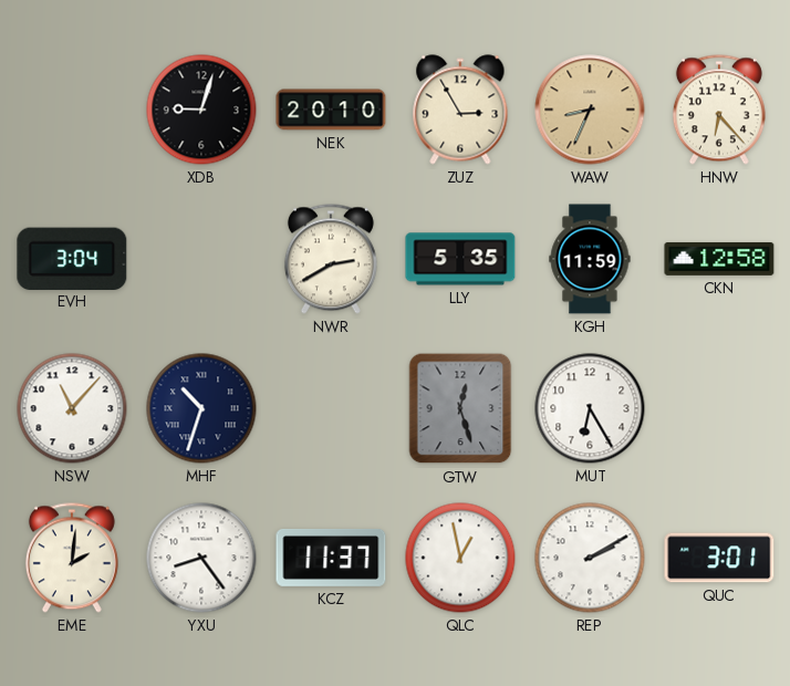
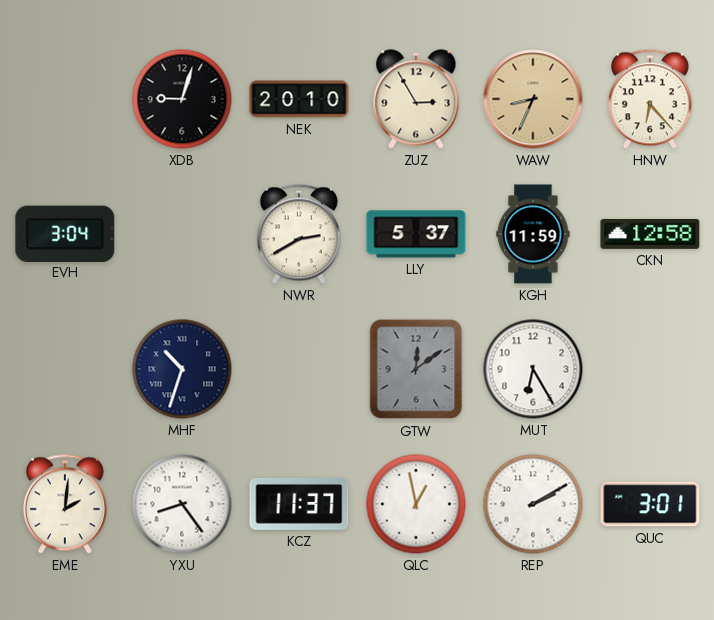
LLY: 5:35 -> 5:37 (416, 234)
NSW: 11:07 -> none (72, 408)
GTW: 12:27 -> 12:09 (416, 369)
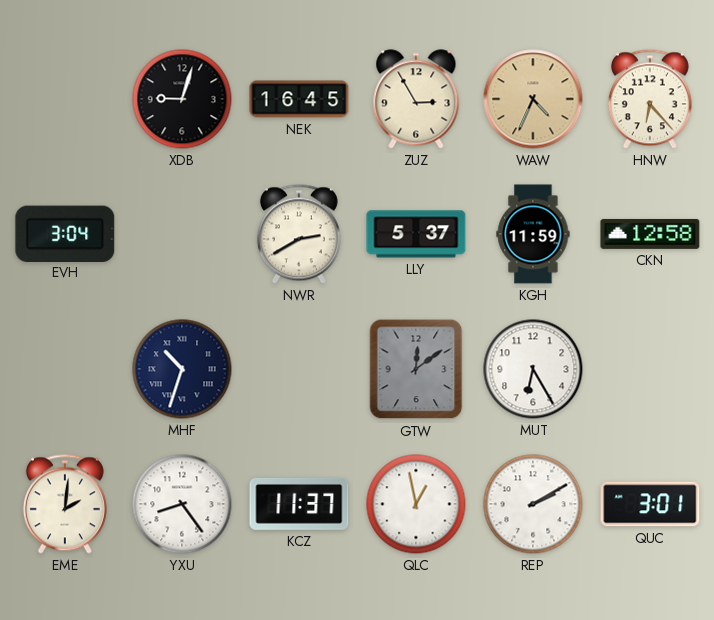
NEK: 20:10 -> 16:45 (299, 99)
WAW: 8:34 -> 4:34 (533, 99)
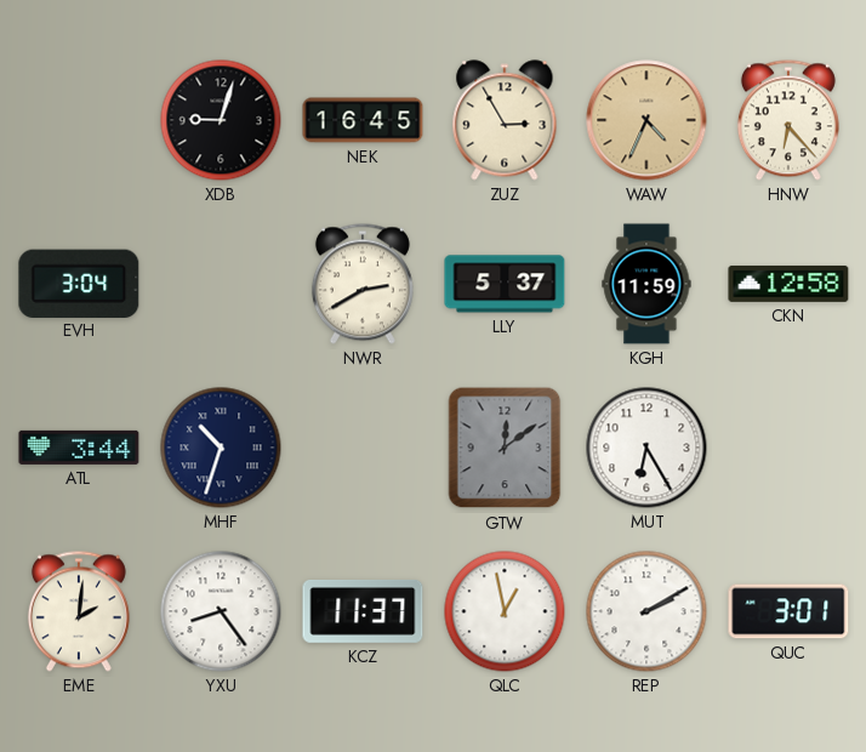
ATL: none -> 3:44 (79, 448)
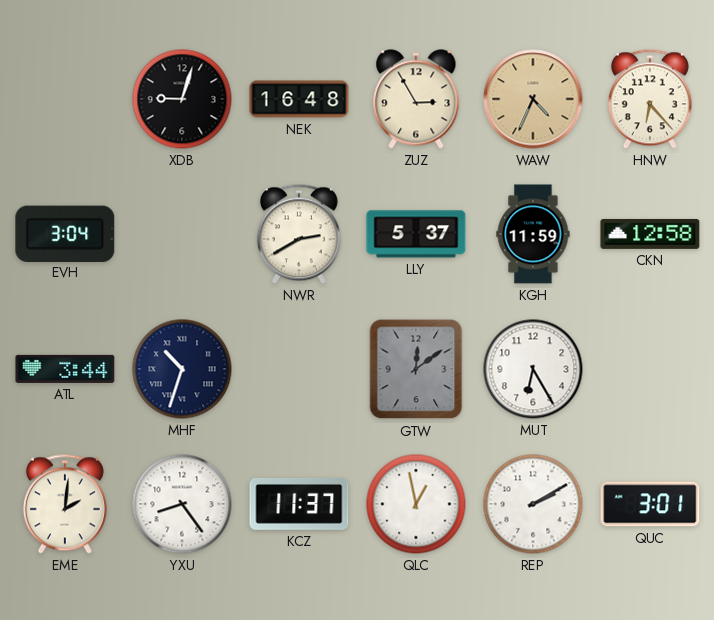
NEK: 16:45 -> 16:48 (299, 99)
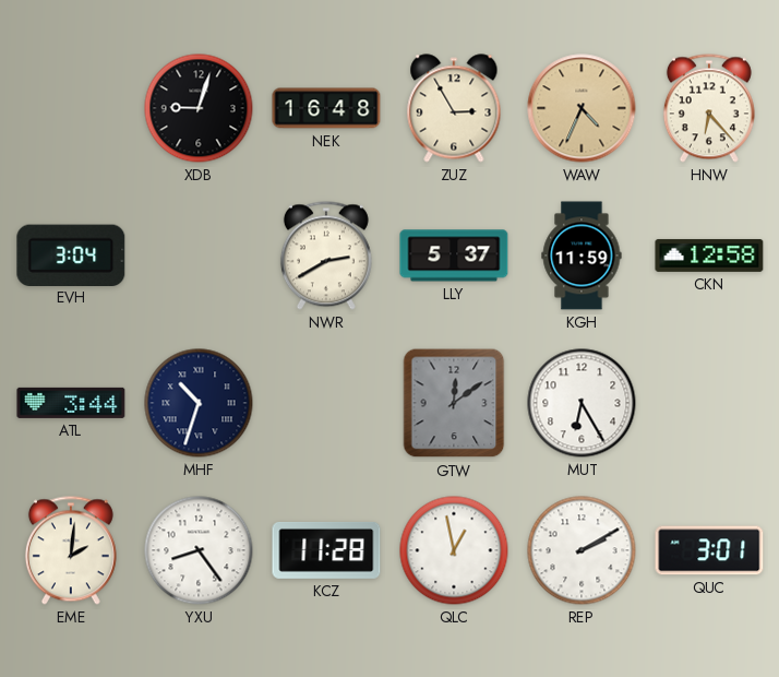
KCZ: 11:37 -> 11:28 (326, 550)
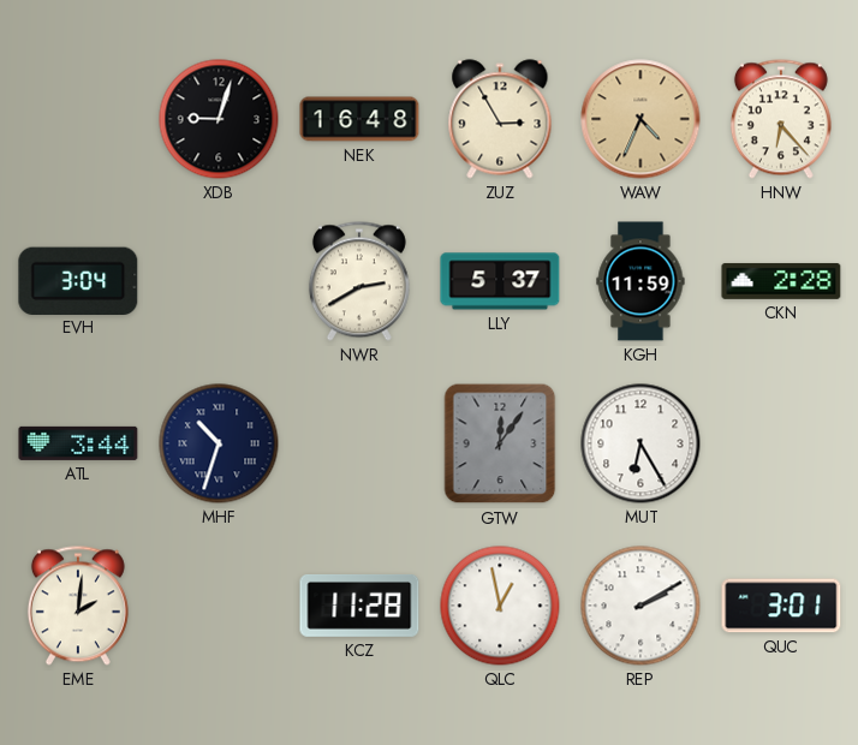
CKN: 12:58 -> 2:28 (781, 281)
GTW: 12:09 -> 12:06 (500, 443)
YXU: 8:24 -> none (199, 550)
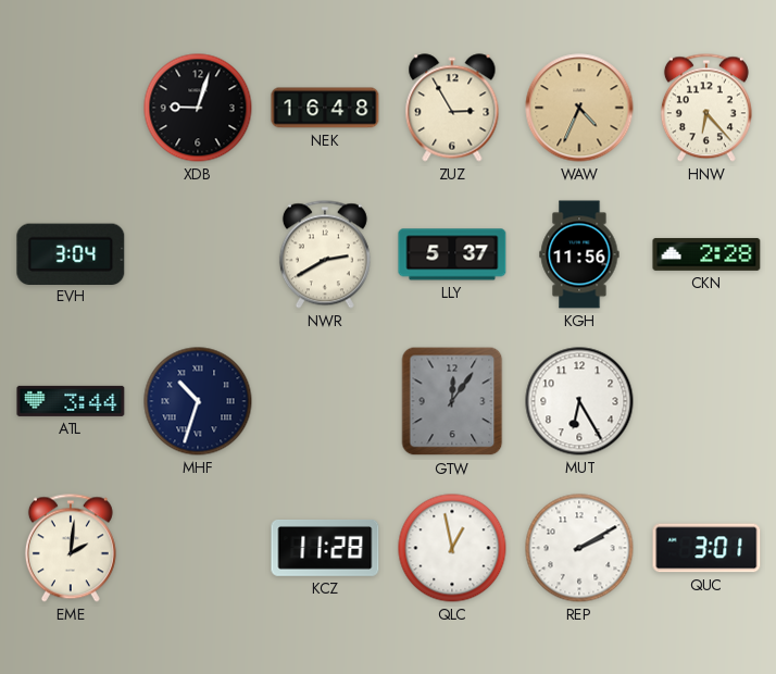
KGH: 11:59 -> 11:56 (579, 254)
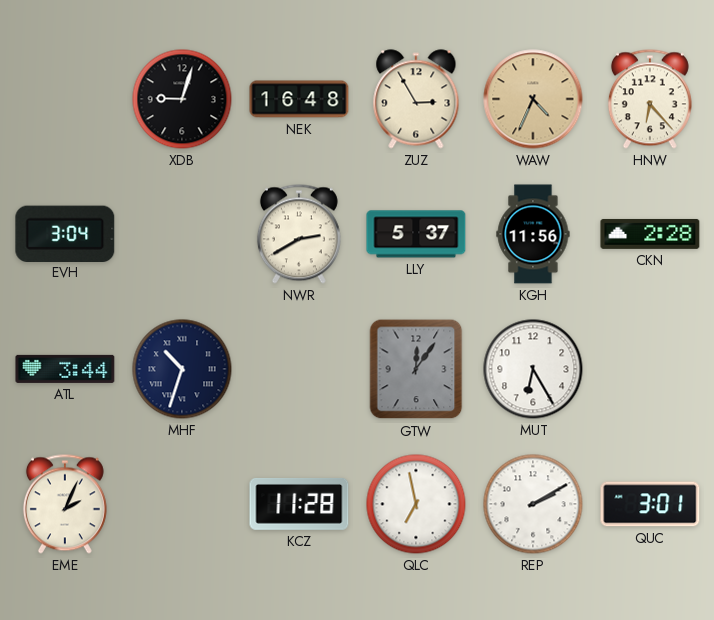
EME: 2:01 -> 2:04 (65, 504)
QLC: 12:58 -> 6:58 (416, 504)
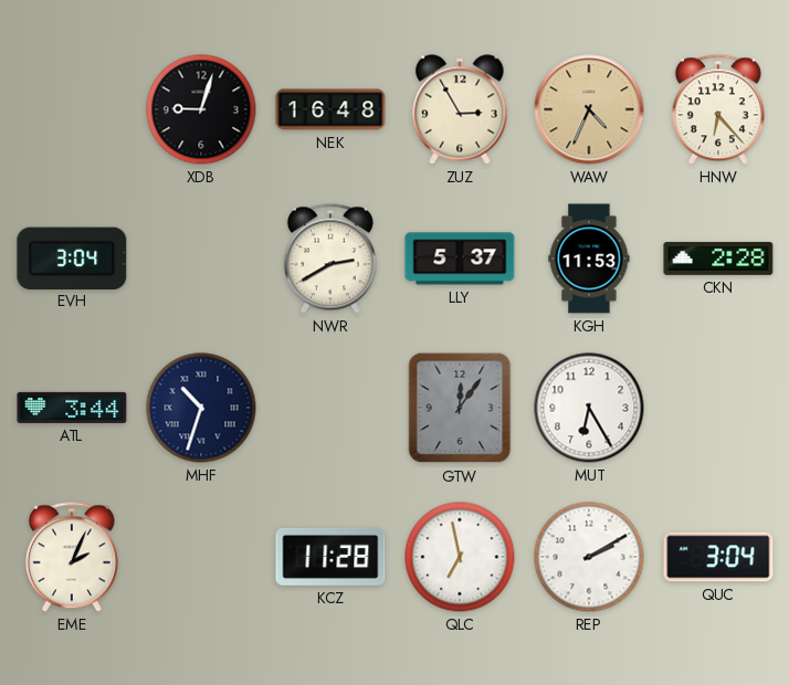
KGH: 11:56 -> 11:53 (589, 259)
QUC: 3:01 -> 3:04 (718, 557)
